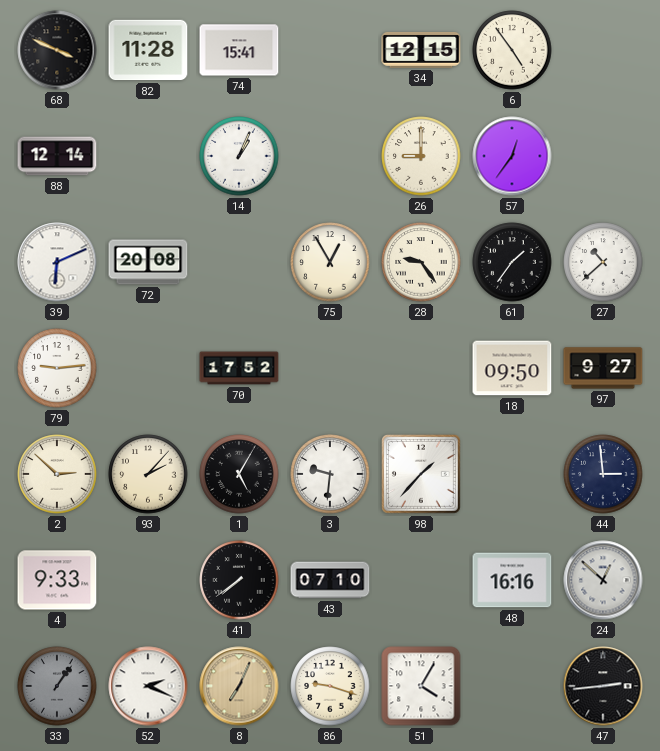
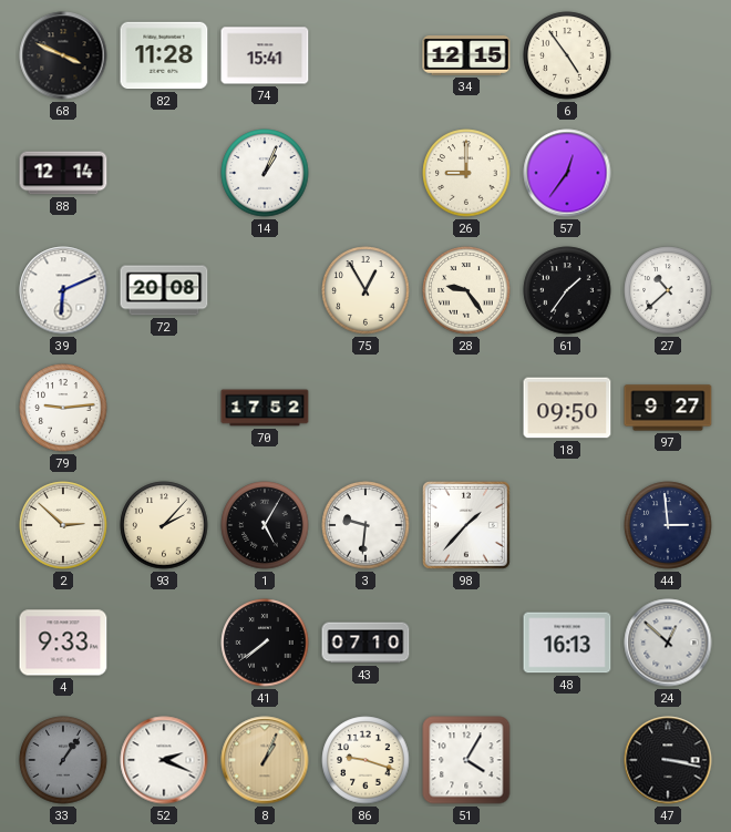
48: 16:16 -> 16:13 (567, 643)
8: 7:04 -> 1:04 (265, 760)
47: 2:44 -> 3:17 (668, 760)
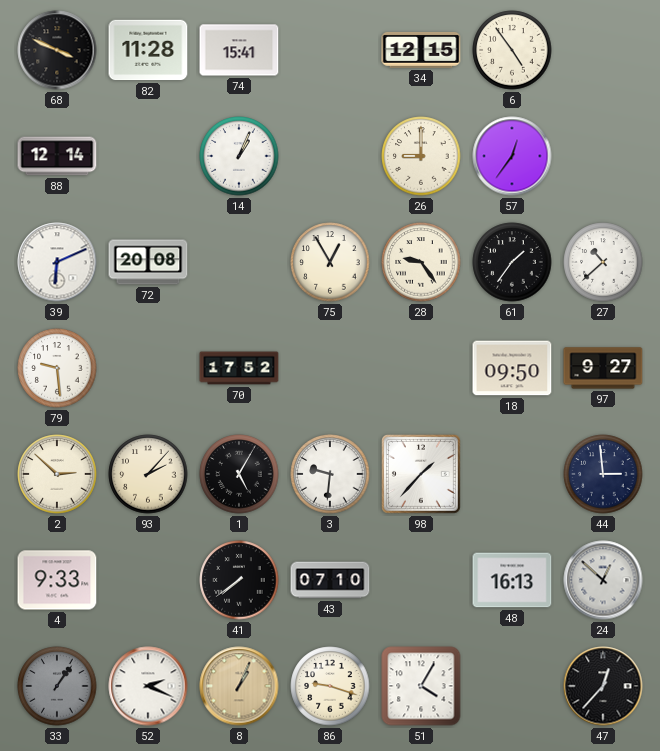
79: 9:14 -> 9:29 (57, 368)
47: 3:17 -> 12:37 (603, 686)
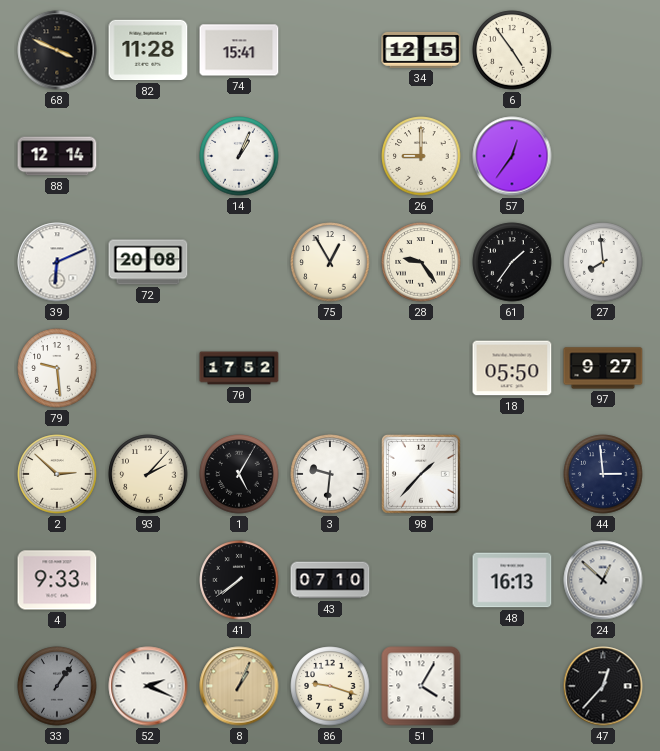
27: 10:38 -> 7:59 (603, 262)
18: 09:50 -> 05:50 (512, 368)
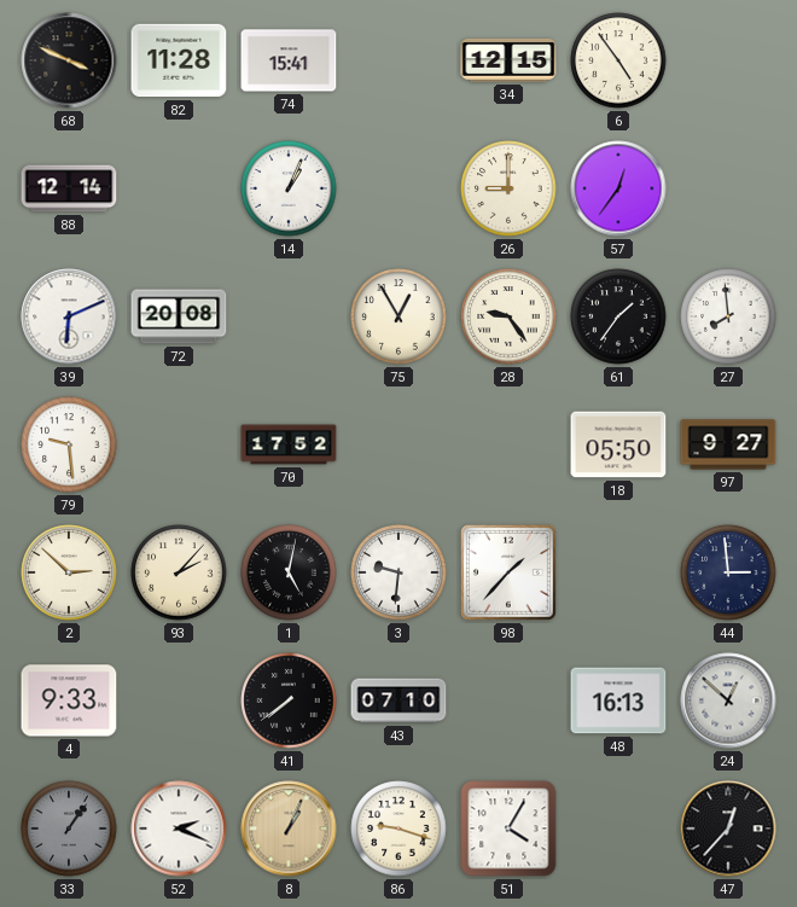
1: 5:05 -> 5:02 (289, 572)
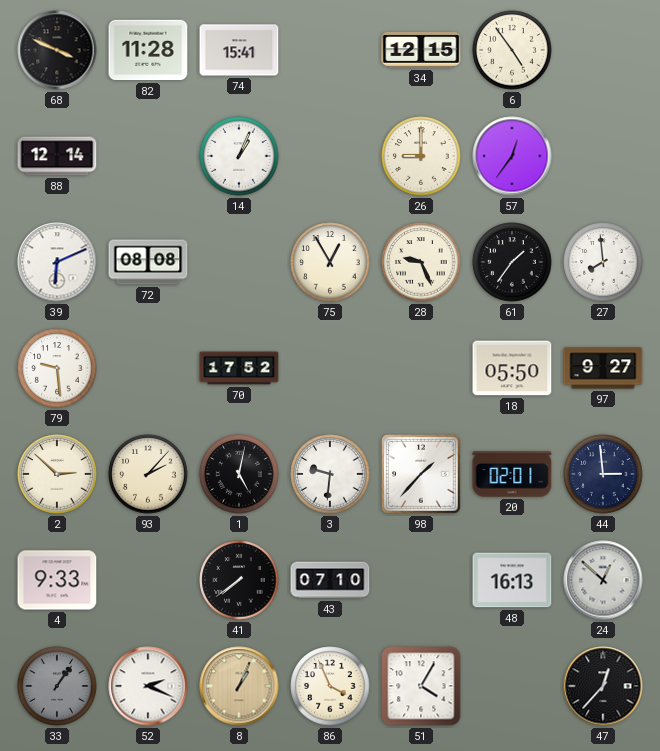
72: 20:08 -> 08:08 (148, 262)
28: 9:24 -> 9:26 (421, 262)
20: none -> 02:01 (512, 474)
86: 9:18 -> 3:56 (330, 686)
